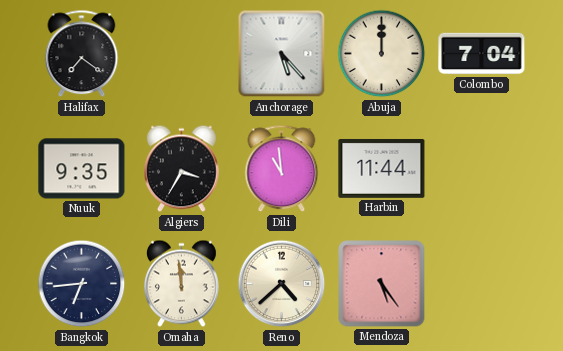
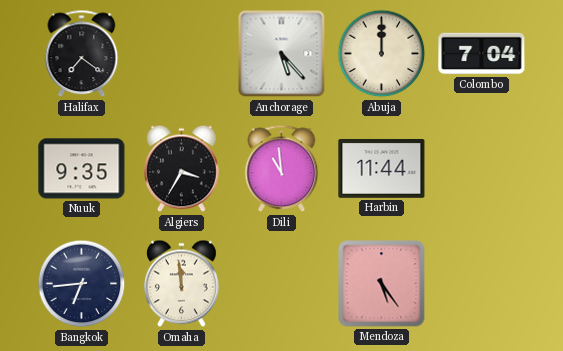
Reno: 4:38 -> none (282, 284)
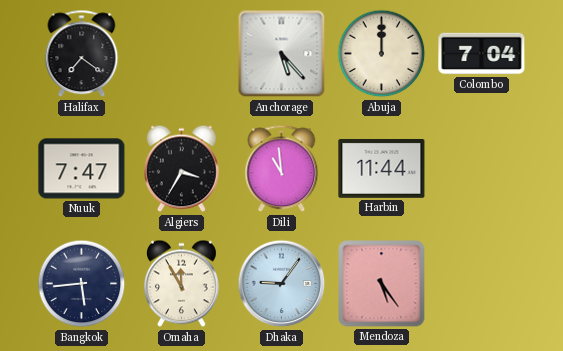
Nuuk: 9:35 -> 7:47 (82, 169)
Bangkok: 6:44 -> 5:44 (82, 284)
Omaha: 11:59 -> 11:55 (181, 284)
Dhaka: none -> 9:06 (282, 284)
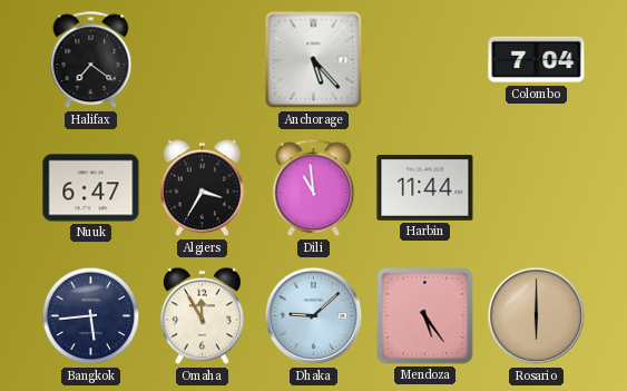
Abuja: 12:00 -> none (382, 54)
Nuuk: 7:47 -> 6:47 (91, 188)
Dhaka: 9:06 -> 9:08 (314, 316)
Rosario: none -> 6:00 (537, 316)
